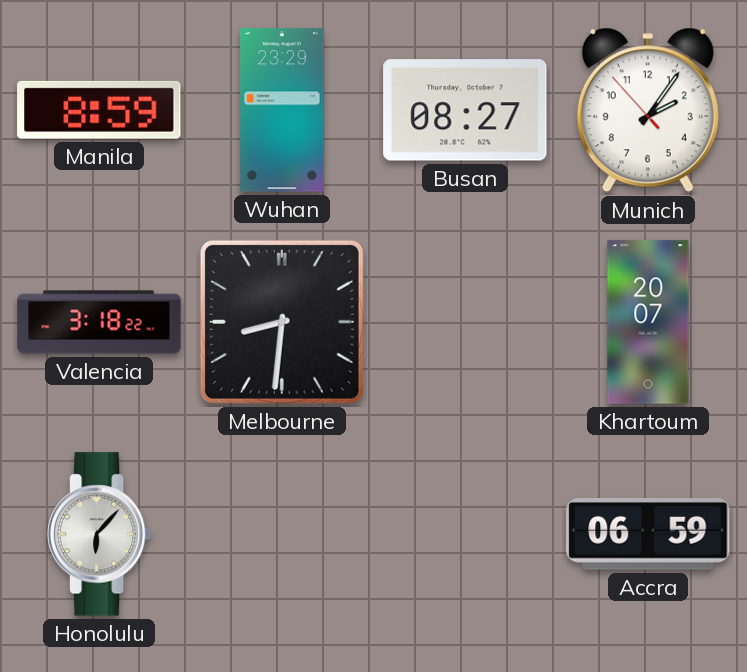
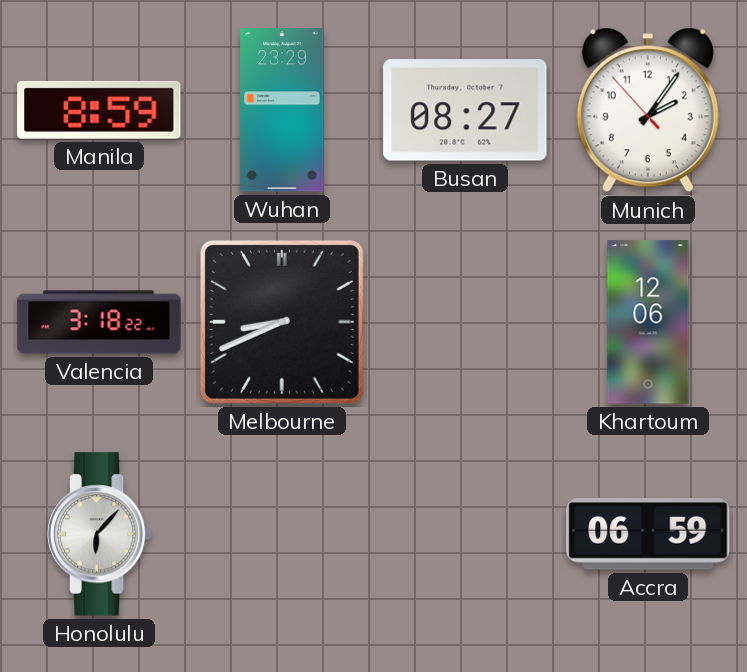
Melbourne: 8:31 -> 8:41 (282, 322)
Khartoum: 20:07 -> 12:06 (648, 322)
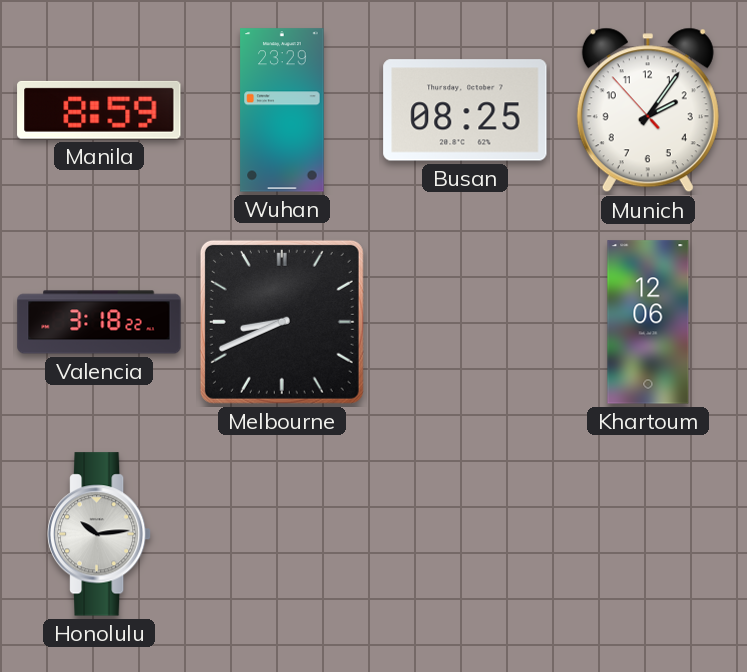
Busan: 08:27 -> 08:25 (465, 110)
Honolulu: 6:07 -> 10:14 (99, 534)
Accra: 06:59 -> none (648, 535)
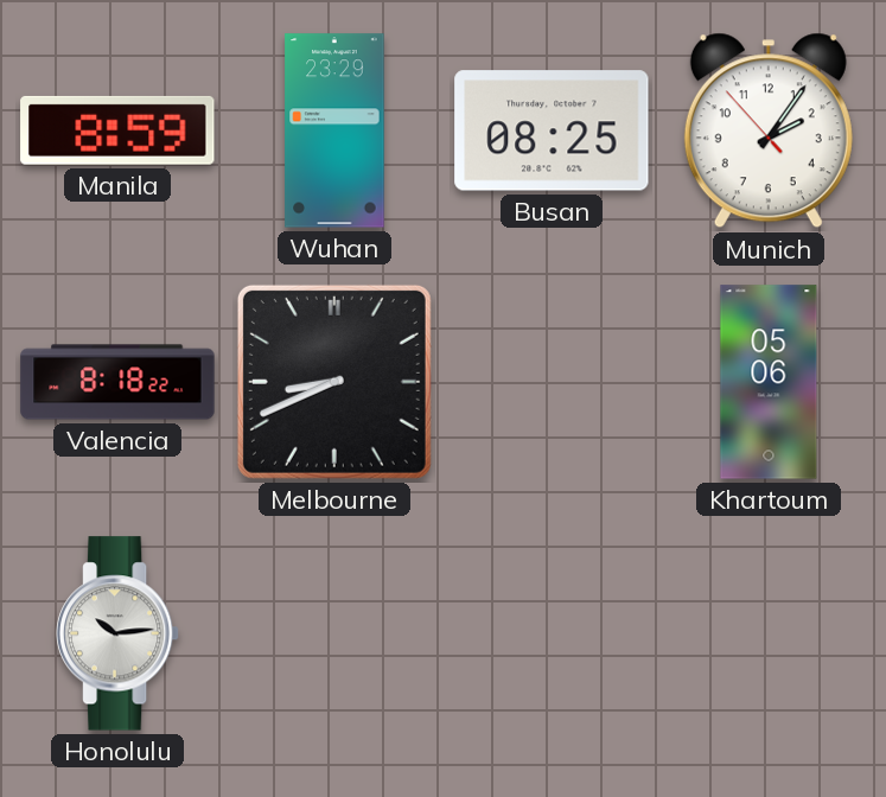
Valencia: 3:18 -> 8:18 (117, 382)
Khartoum: 12:06 -> 05:06 (769, 382)
